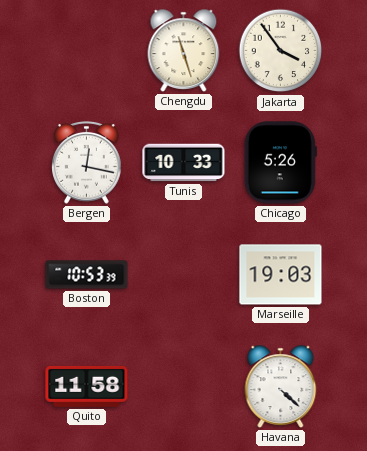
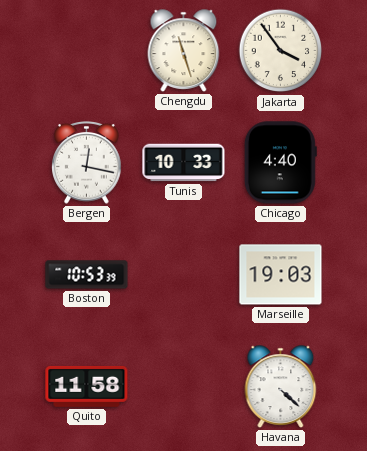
Chicago: 5:26 -> 4:40 (280, 163)
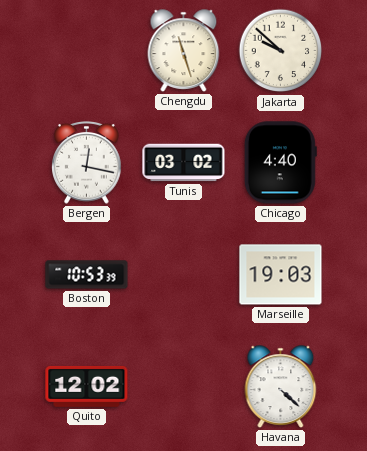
Jakarta: 3:54 -> 9:52 (281, 51)
Tunis: 10:33 -> 03:02 (184, 163)
Quito: 11:58 -> 12:02 (87, 386)
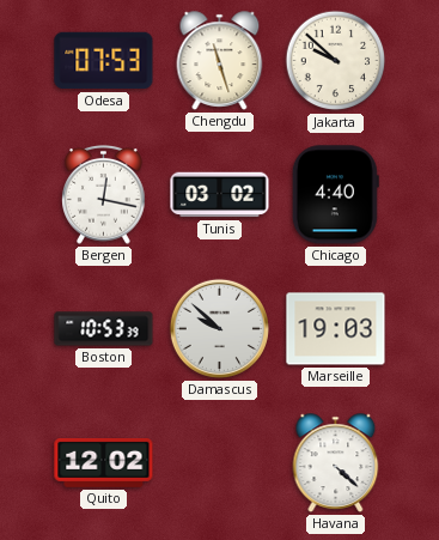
Odesa: none -> 07:53 (104, 61)
Damascus: none -> 9:52 (219, 328)
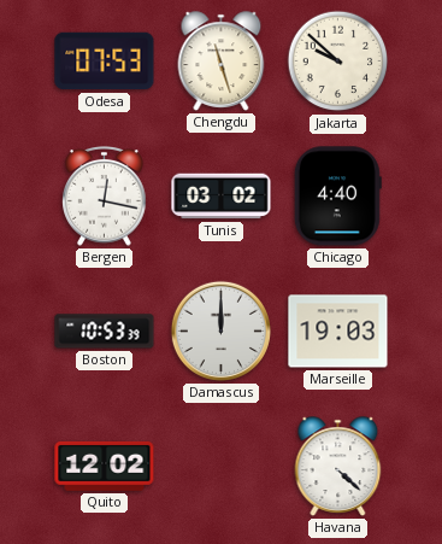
Damascus: 9:52 -> 12:00 (220, 331)
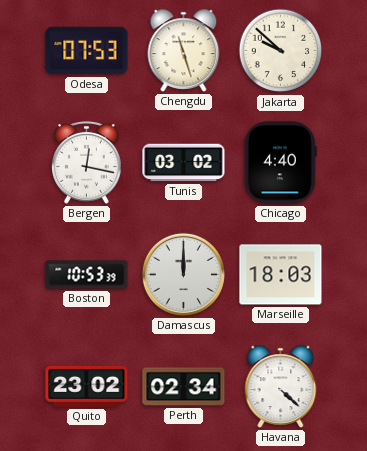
Marseille: 19:03 -> 18:03 (281, 275)
Quito: 12:02 -> 23:02 (87, 386)
Perth: none -> 02:34 (184, 387)
